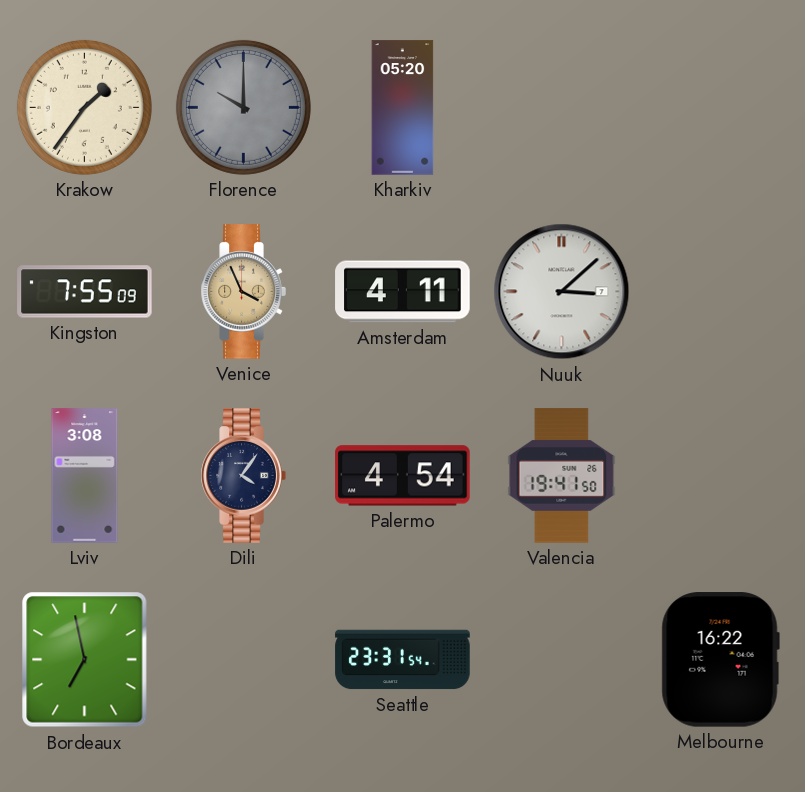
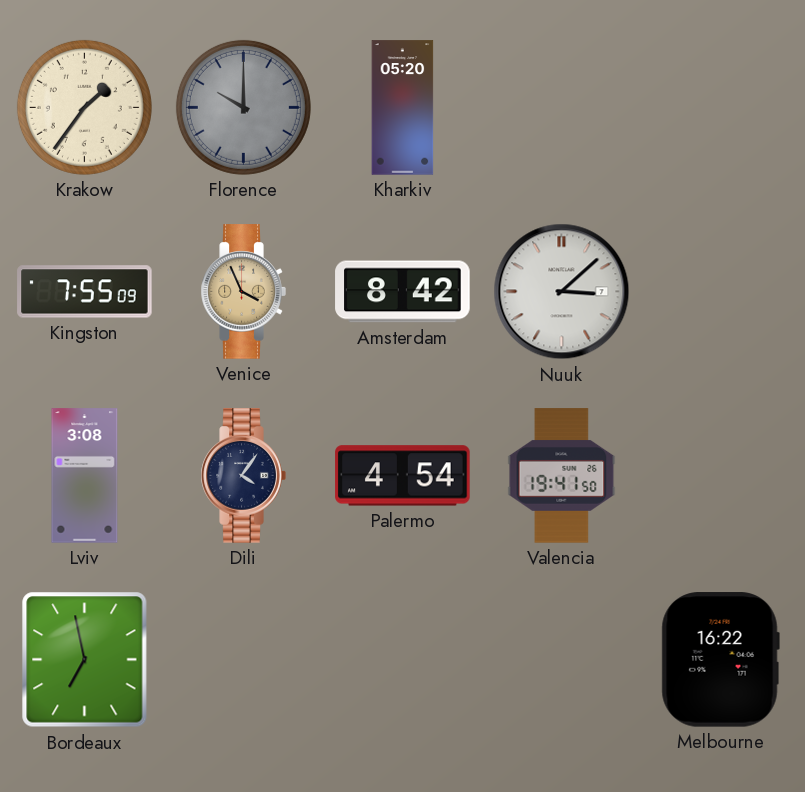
Amsterdam: 4:11 -> 8:42 (403, 292)
Seattle: 23:31 -> none (403, 660)
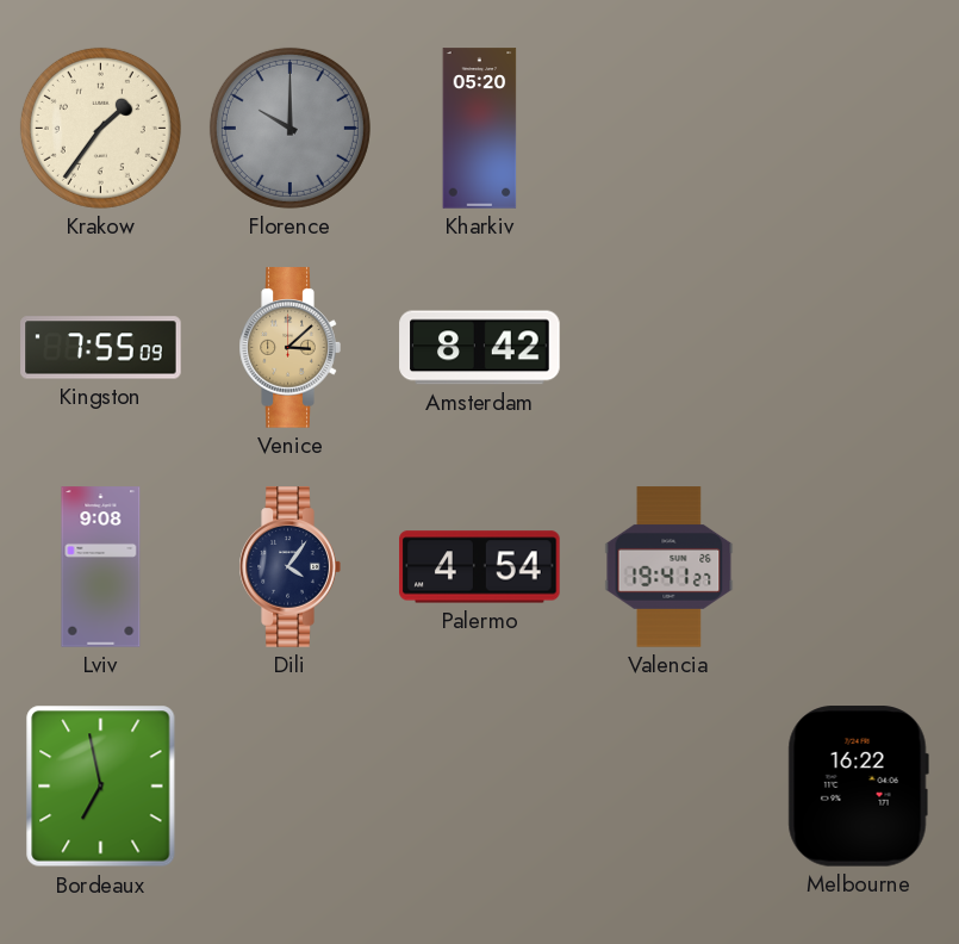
Venice: 3:56 -> 3:08 (289, 348)
Nuuk: 3:08 -> none (562, 292)
Lviv: 3:08 -> 9:08 (101, 567)
Valencia: 19:41:50 -> 19:41:27 (670, 567)
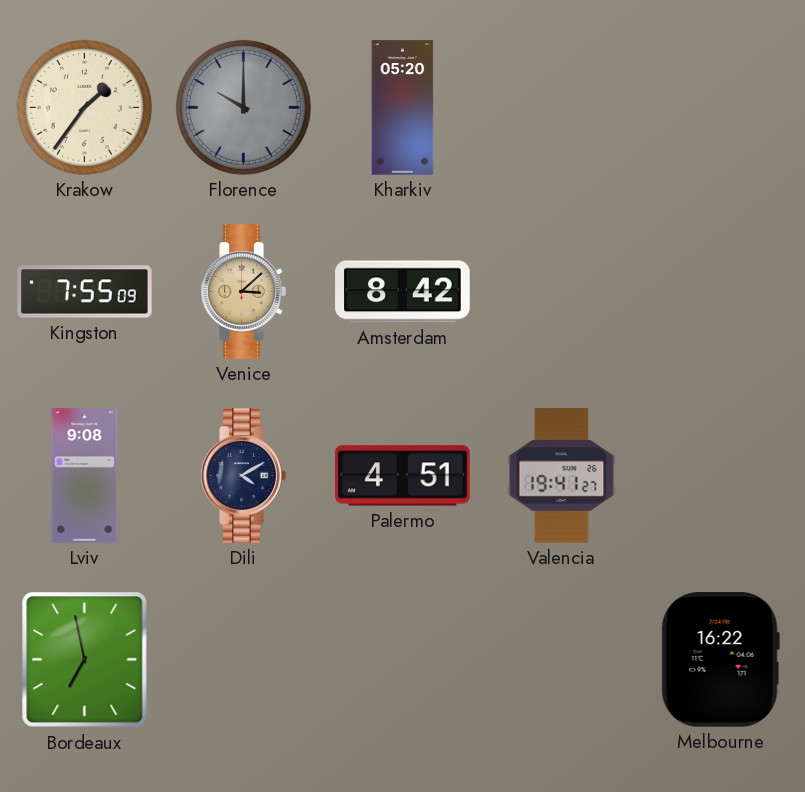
Dili: 4:06 -> 4:10 (243, 476)
Palermo: 4:54 -> 4:51 (403, 476)
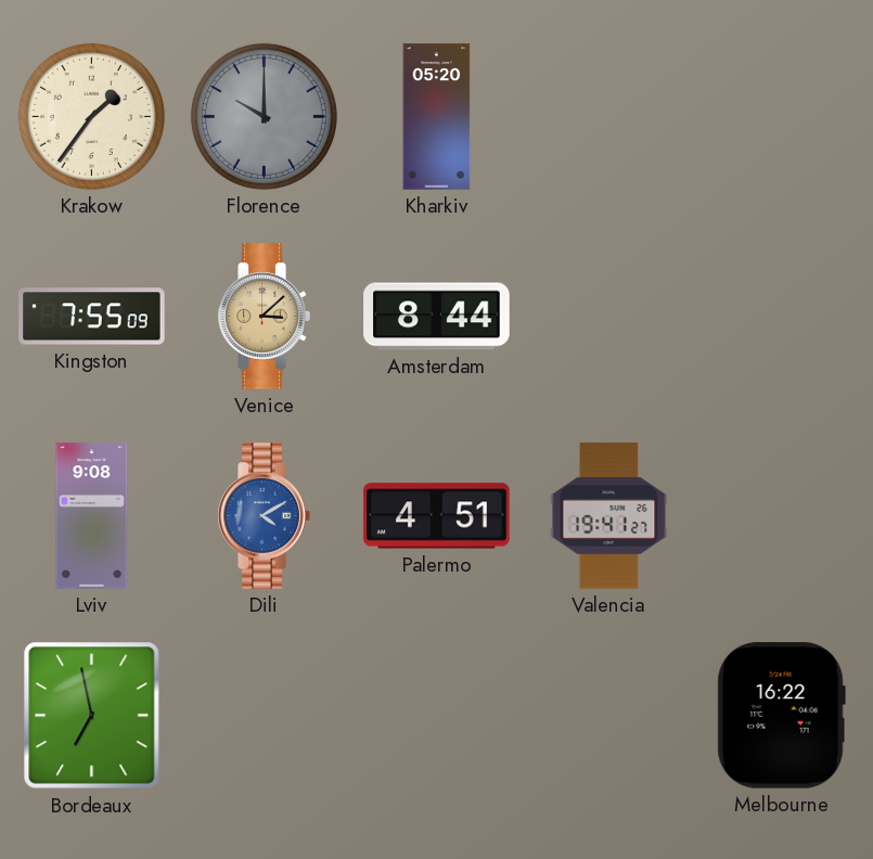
Amsterdam: 8:42 -> 8:44 (437, 317)
Dili dial: navy -> blue (264, 516)
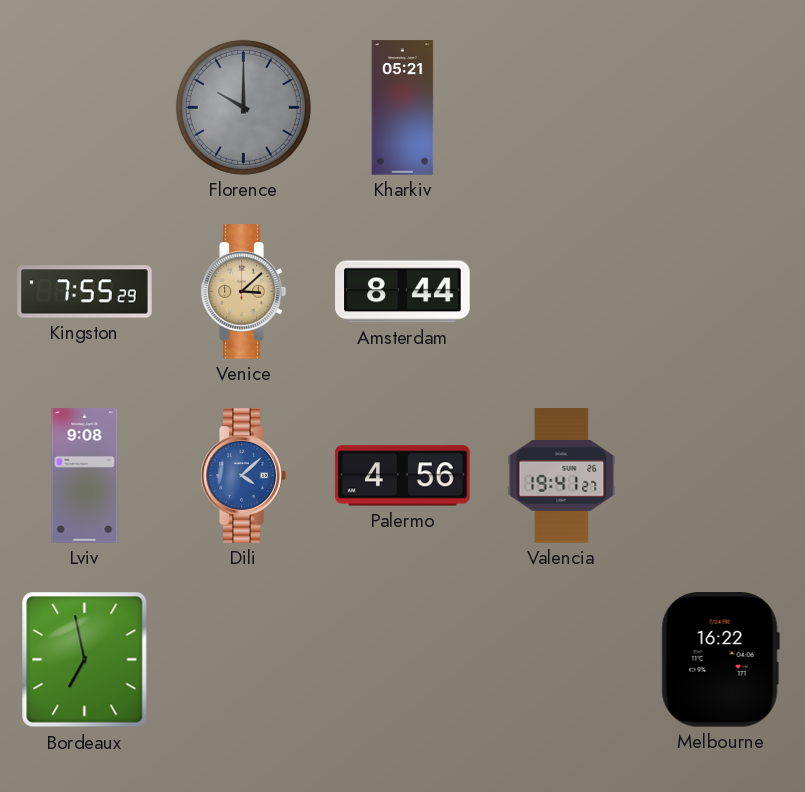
Krakow: 1:36 -> none (91, 116)
Kharkiv: 05:20 -> 05:21 (403, 108)
Kingston: 7:55:09 -> 7:55:29 (85, 292)
Dili: 4:10 -> 4:08 (243, 476)
Palermo: 4:51 -> 4:56 (403, 476)
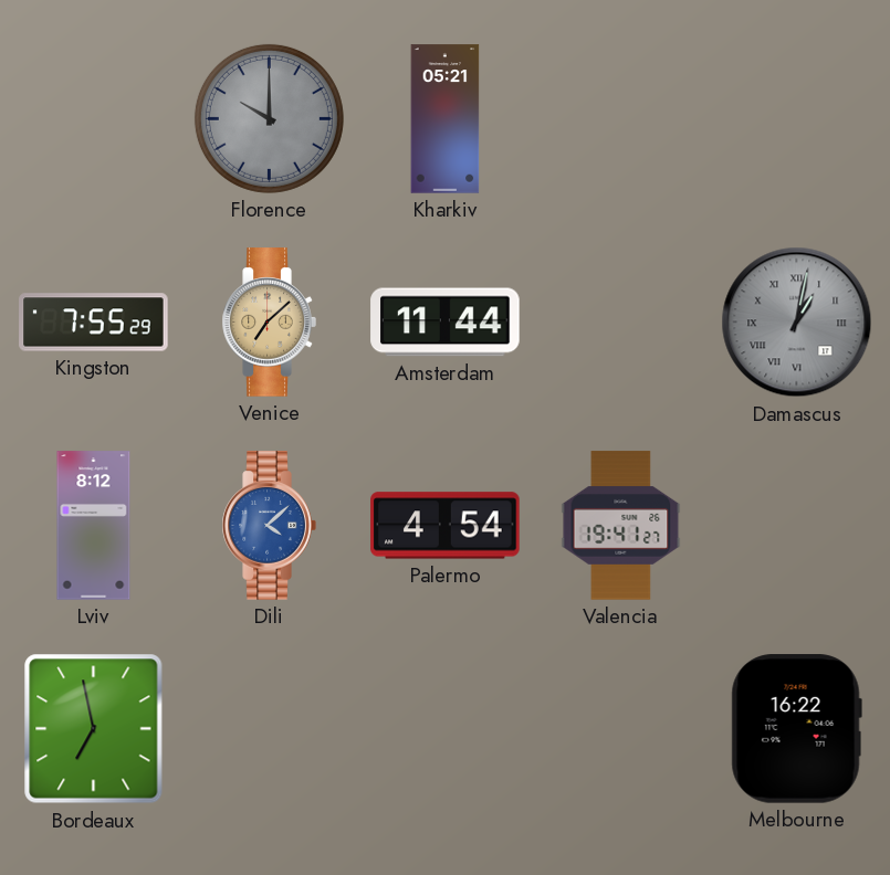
Venice: 3:08 -> 7:08 (269, 323)
Amsterdam: 8:44 -> 11:44 (446, 323)
Damascus: none -> 1:02 (797, 323)
Lviv: 9:08 -> 8:12 (94, 526)
Palermo: 4:56 -> 4:54 (446, 526)
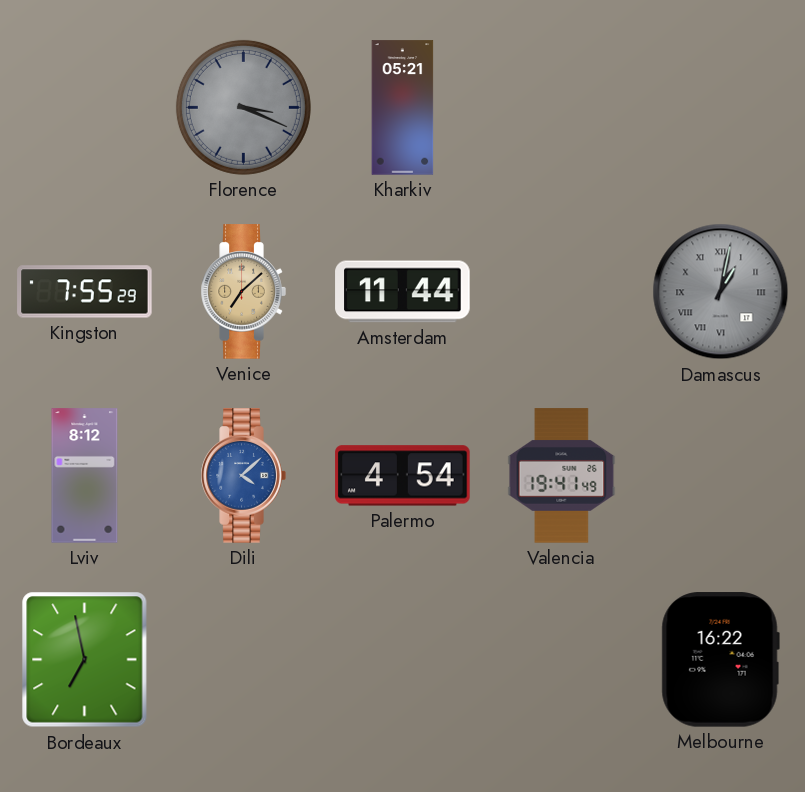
Florence: 10:00 -> 3:19 (243, 107)
Valencia: 19:41:27 -> 19:41:49 (562, 476)
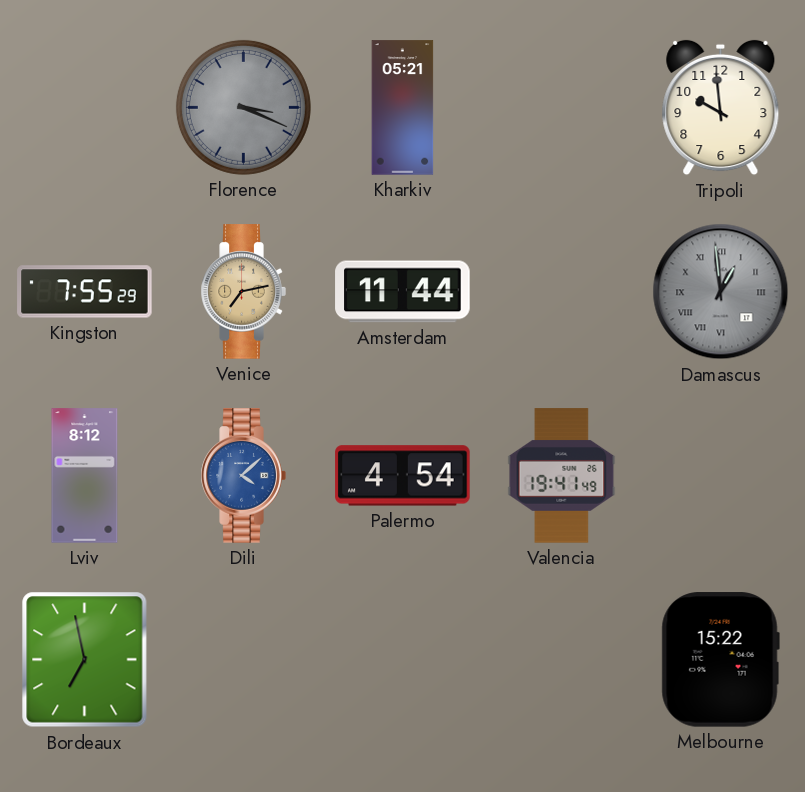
Tripoli: none -> 9:59 (721, 108)
Venice: 7:08 -> 7:13 (243, 292)
Damascus: 1:02 -> 12:59 (721, 292)
Melbourne: 16:22 -> 15:22 (720, 660)
